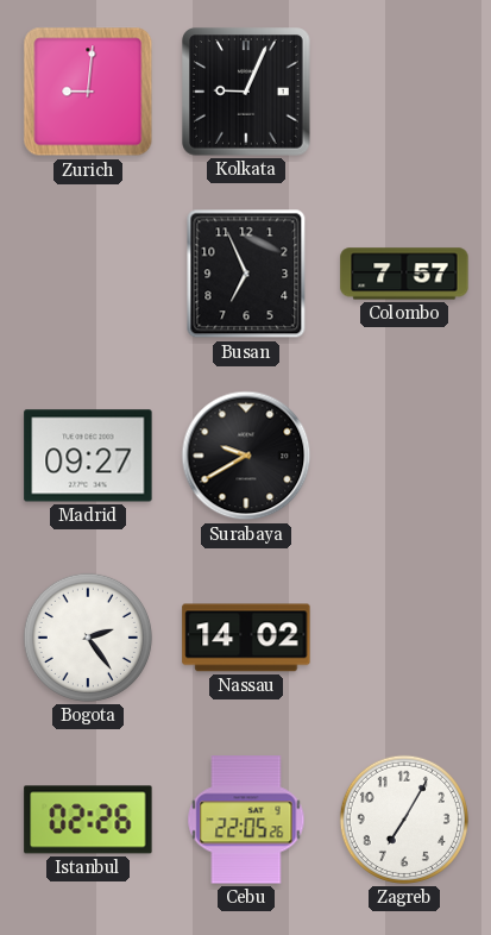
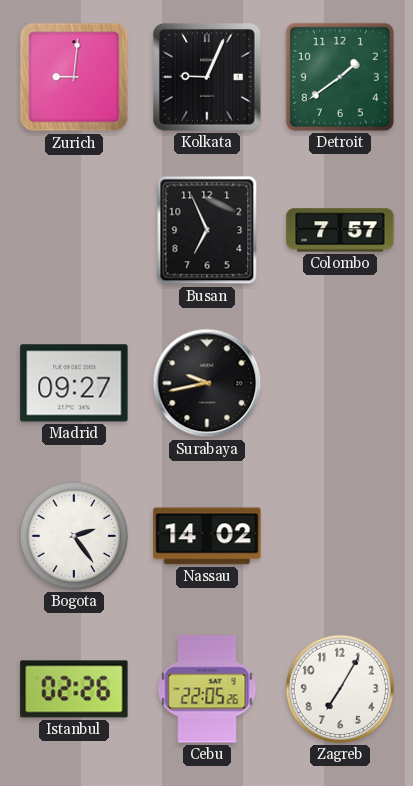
Detroit: none -> 1:39 (340, 77)
Surabaya: 9:40 -> 9:43 (207, 383)
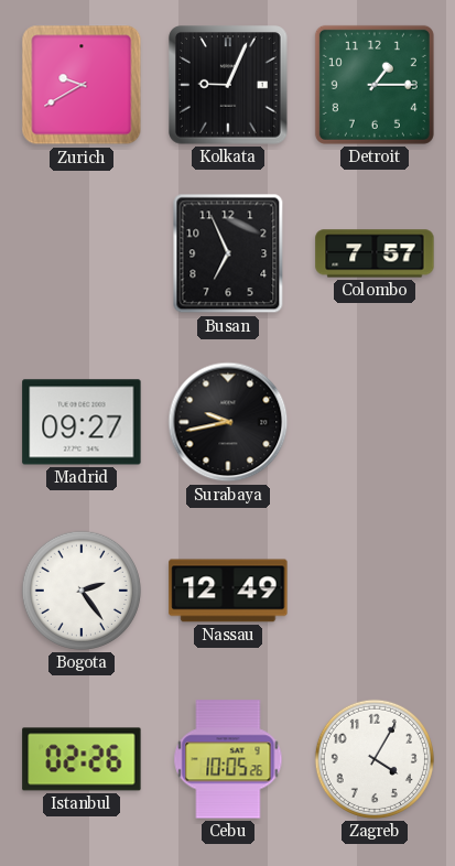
Zurich: 9:01 -> 9:40 (82, 85)
Detroit: 1:39 -> 1:15 (375, 85)
Nassau: 14:02 -> 12:49 (228, 591)
Cebu: 22:05 -> 10:05 (228, 759)
Zagreb: 7:05 -> 4:05 (375, 759)
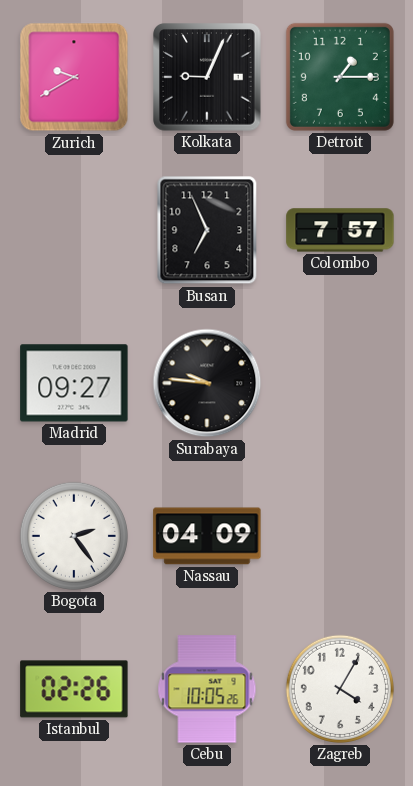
Surabaya: 9:43 -> 9:46 (207, 383)
Nassau: 12:49 -> 04:09 (207, 536)
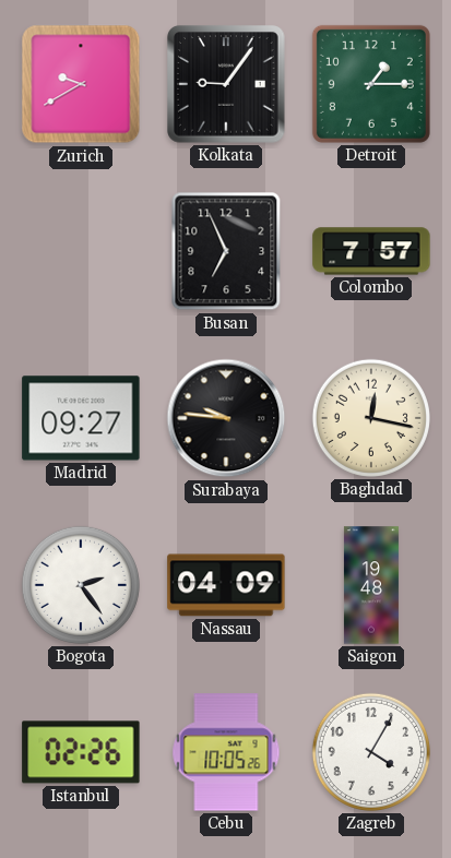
Kolkata: 9:04 -> 9:06 (226, 84)
Baghdad: none -> 12:17 (371, 418)
Saigon: none -> 19:48 (371, 585)
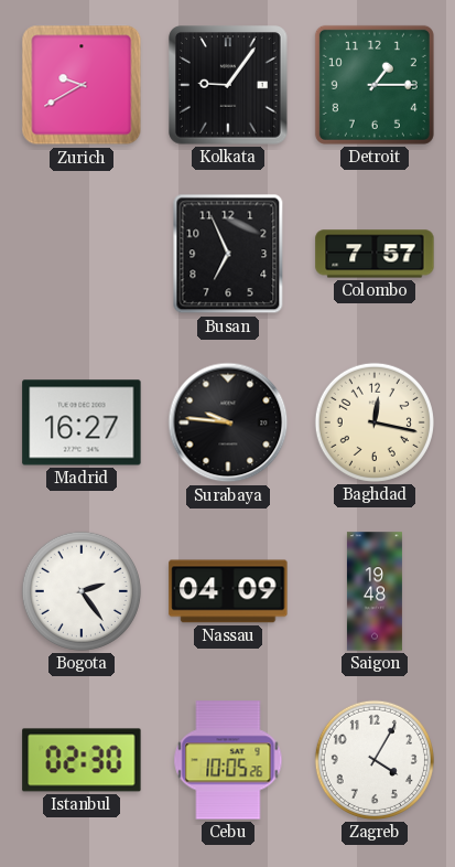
Madrid: 09:27 -> 16:27 (82, 422)
Istanbul: 02:26 -> 02:30 (82, 760)
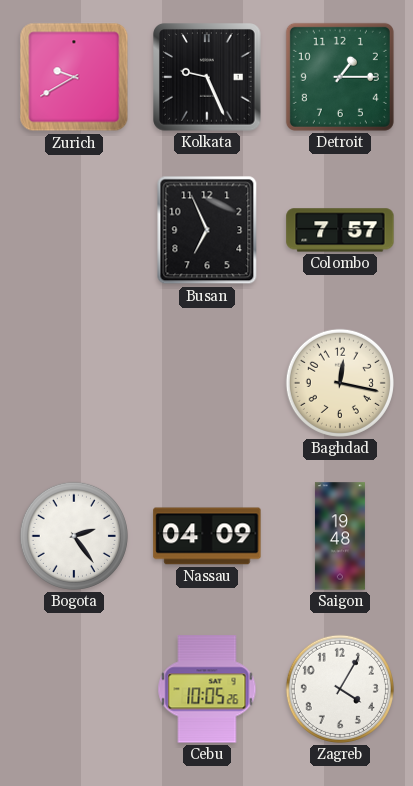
Kolkata: 9:06 -> 9:26 (207, 77)
Madrid: 16:27 -> none (82, 422)
Surabaya: 9:46 -> none (228, 422)
Istanbul: 02:30 -> none (82, 760)
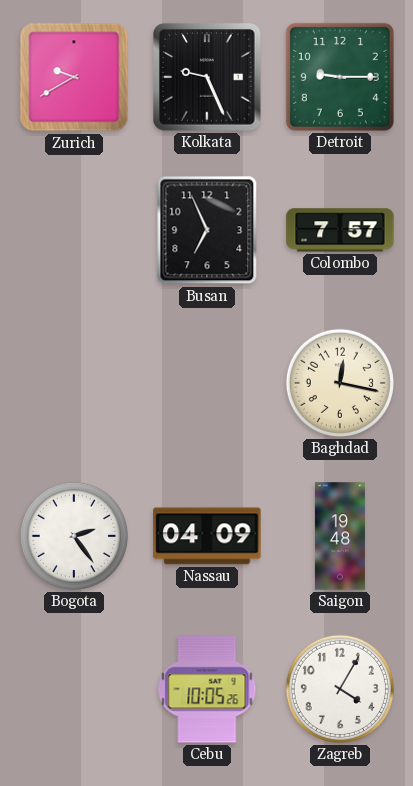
Detroit: 1:15 -> 9:15 (340, 77)
